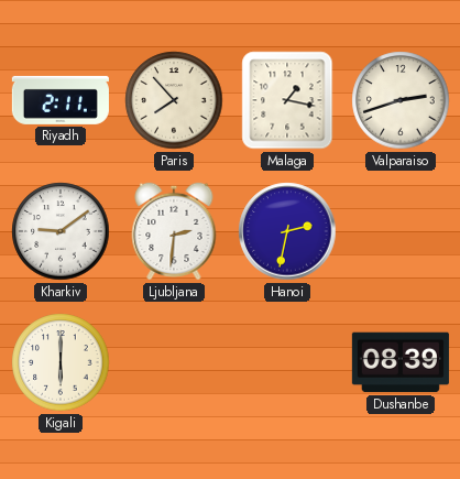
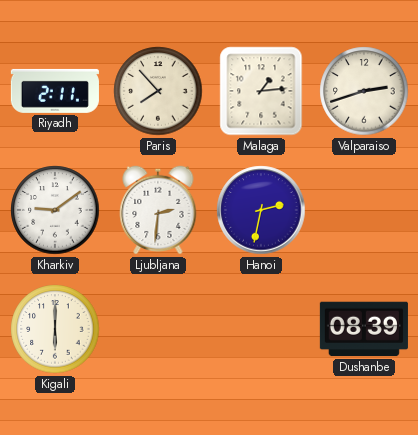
Malaga: 1:17 -> 1:14 (261, 91)
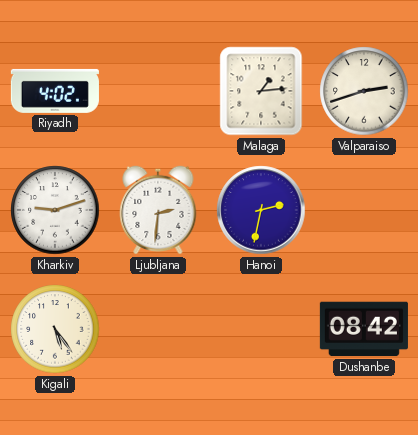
Riyadh: 2:11 -> 4:02 (55, 91)
Paris: 7:53 -> none (158, 91)
Kharkiv: 9:09 -> 9:12 (55, 210)
Kigali: 6:00 -> 5:24 (55, 329)
Dushanbe: 08:39 -> 08:42 (364, 329)
